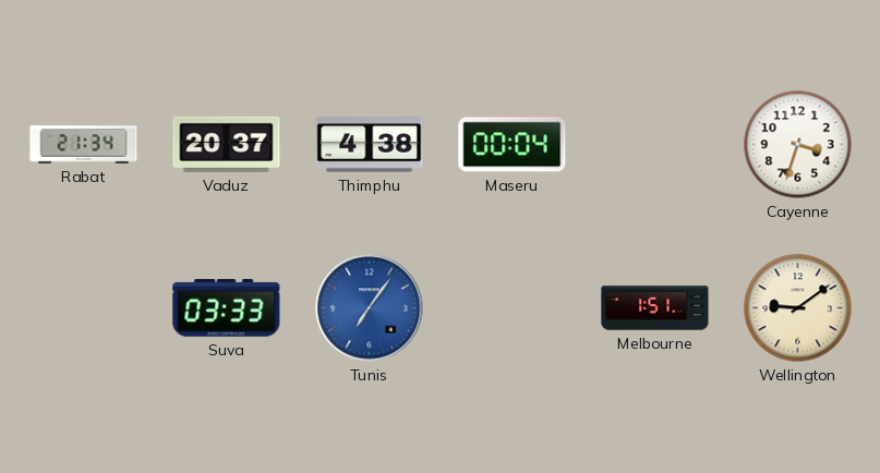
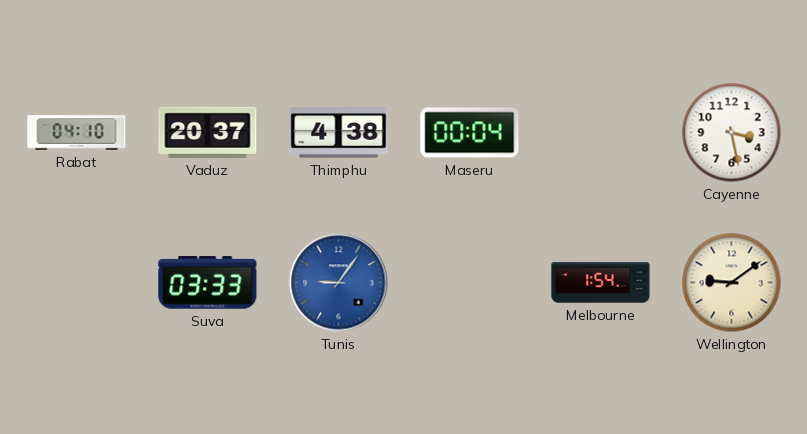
Rabat: 21:34 -> 04:10 (77, 133)
Cayenne: 3:33 -> 3:28 (732, 133)
Tunis: 7:06 -> 9:06 (339, 283)
Melbourne: 1:51 -> 1:54 (601, 283)
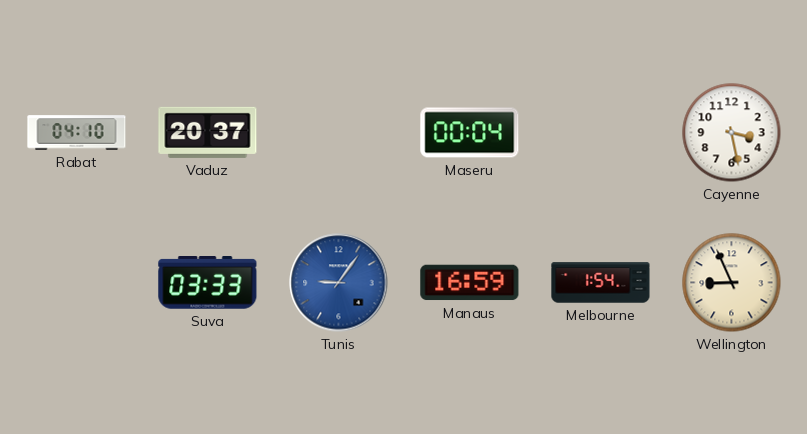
Thimphu: 4:38 -> none (339, 133)
Manaus: none -> 16:59 (470, 283)
Wellington: 9:09 -> 8:56 (732, 283)
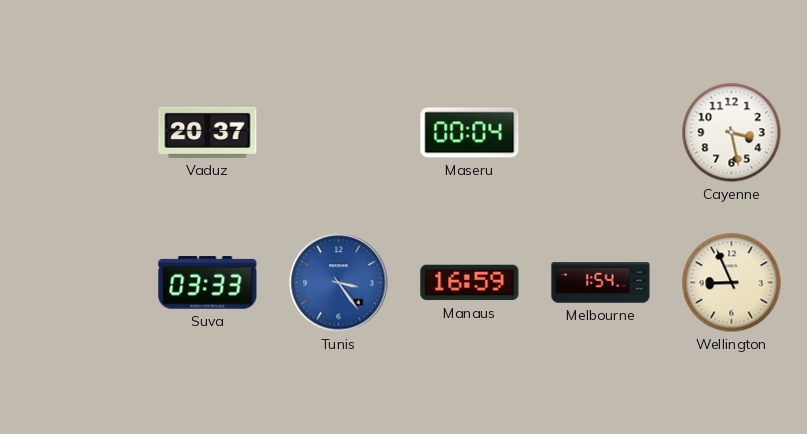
Rabat: 04:10 -> none (77, 133)
Tunis: 9:06 -> 3:24 (339, 283)
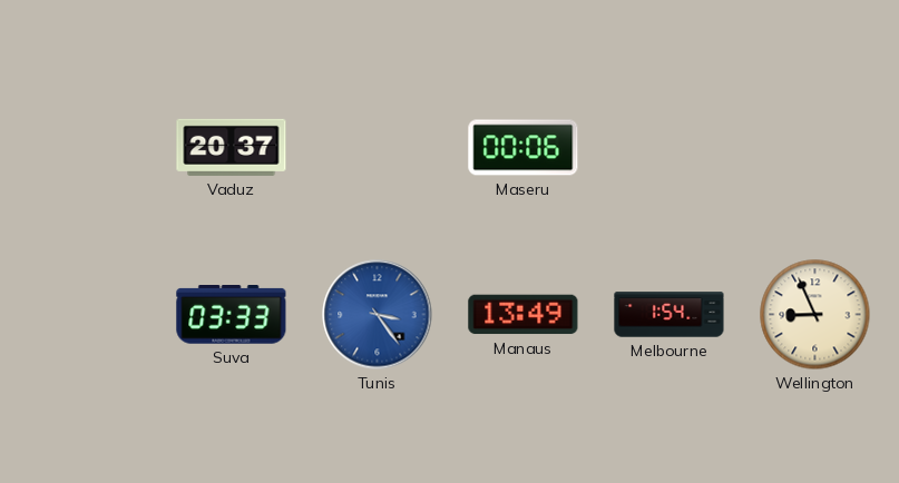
Maseru: 00:04 -> 00:06 (524, 148)
Cayenne: 3:28 -> none (732, 133)
Manaus: 16:59 -> 13:49 (524, 315)
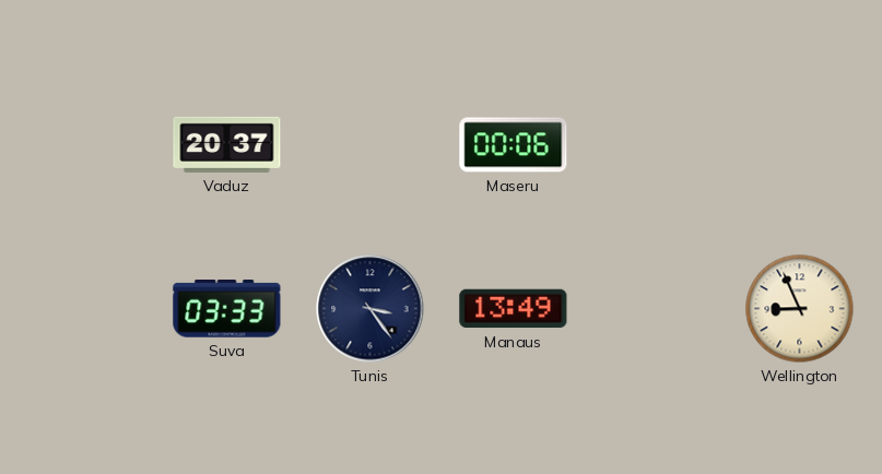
Tunis dial: blue -> navy (371, 309)
Melbourne: 1:54 -> none (670, 315)
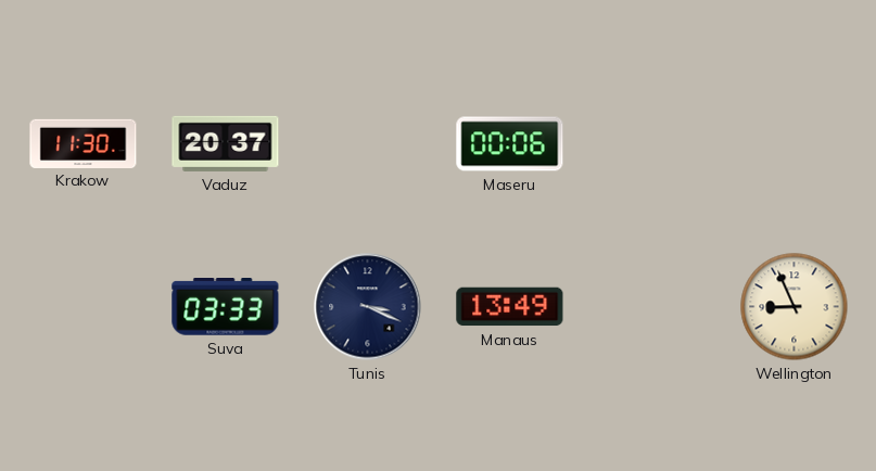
Krakow: none -> 11:30 (84, 143)
Tunis: 3:24 -> 3:19 (368, 307)
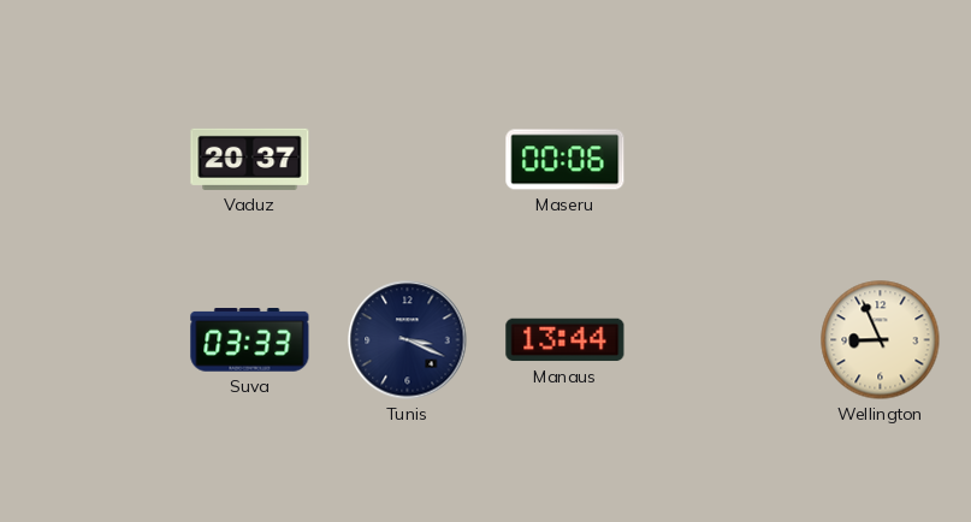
Krakow: 11:30 -> none (84, 143)
Manaus: 13:49 -> 13:44 (566, 340)
